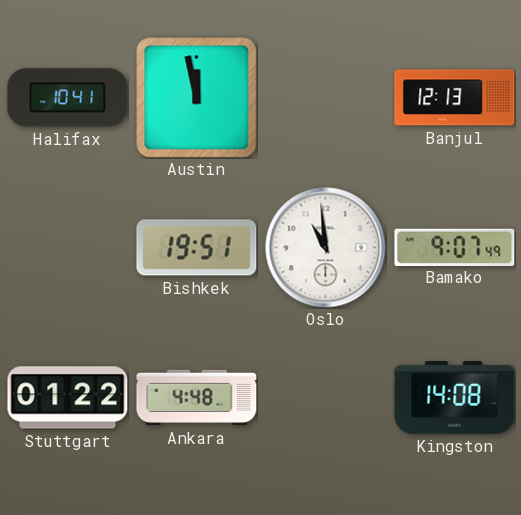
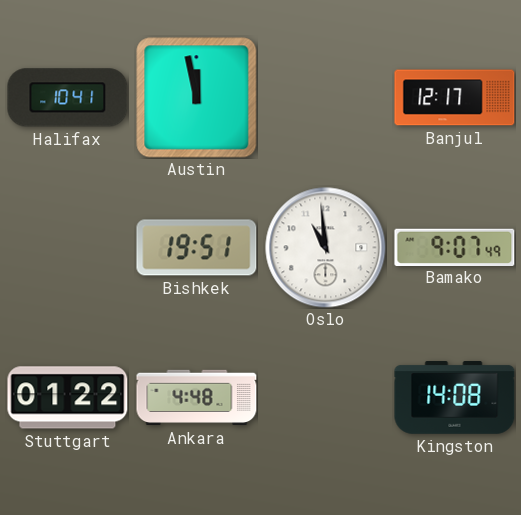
Banjul: 12:13 -> 12:17 (455, 98)
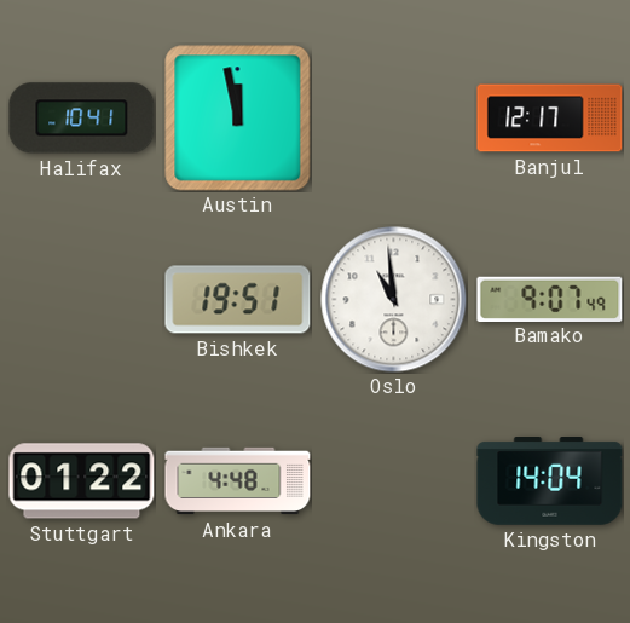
Kingston: 14:08 -> 14:04 (550, 481)
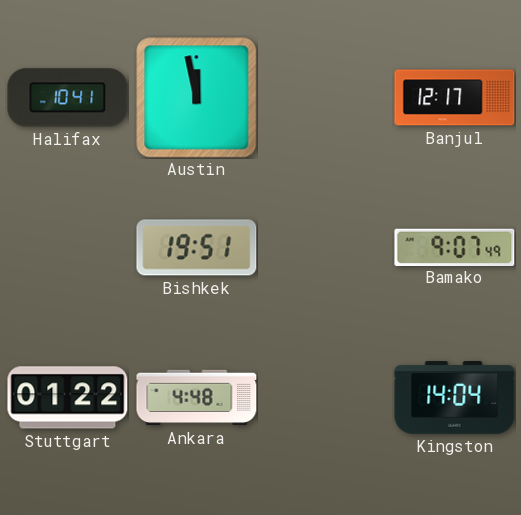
Oslo: 10:59 -> none (394, 300)
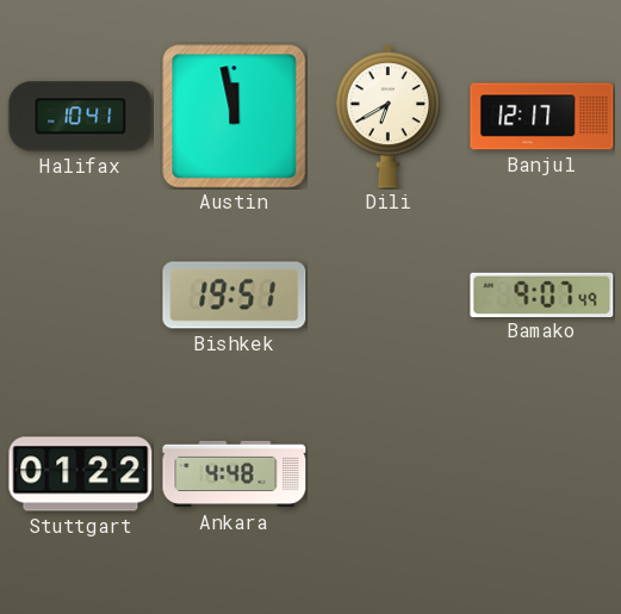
Dili: none -> 6:40 (387, 117)
Kingston: 14:04 -> none (455, 398)
